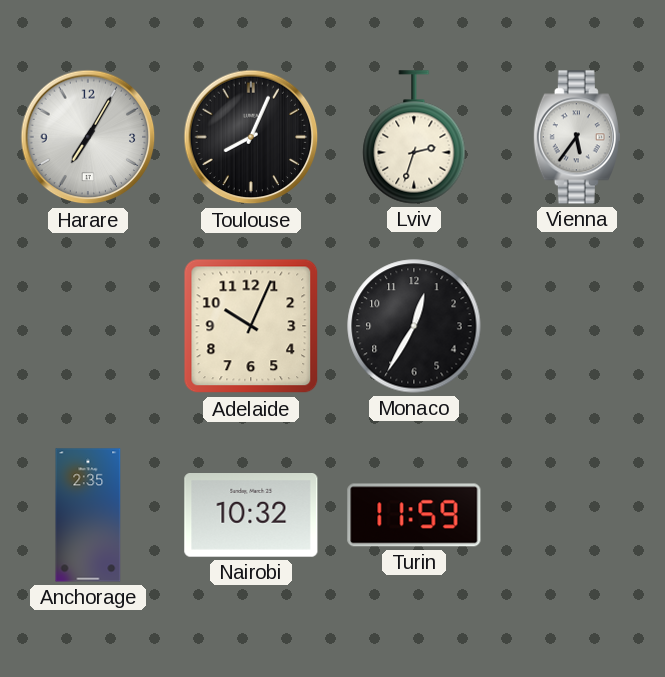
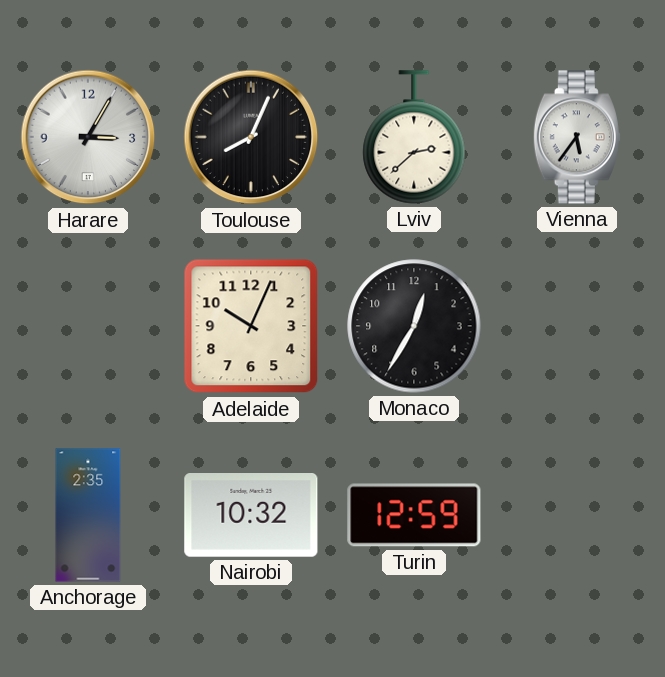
Harare: 7:05 -> 3:05 (88, 137)
Lviv: 2:33 -> 2:38 (414, 137)
Turin: 11:59 -> 12:59 (414, 515)
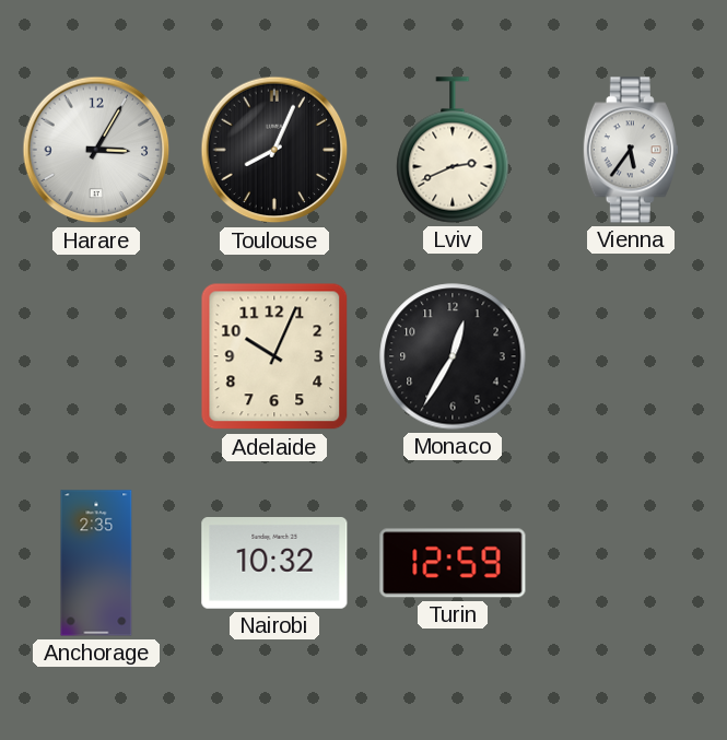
Lviv: 2:38 -> 2:41 (453, 150)
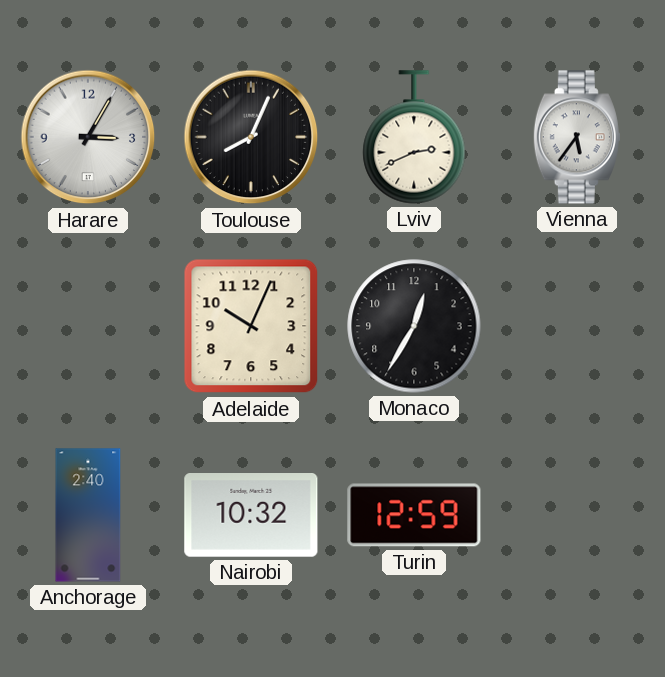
Anchorage: 2:35 -> 2:40 (88, 515)
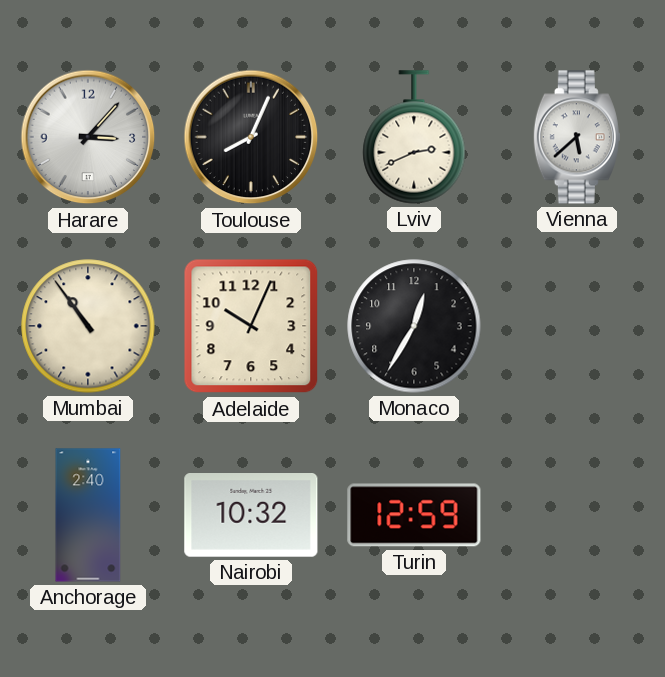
Harare: 3:05 -> 3:07 (88, 137)
Vienna: 5:36 -> 5:38 (577, 137)
Mumbai: none -> 10:54 (88, 326)
